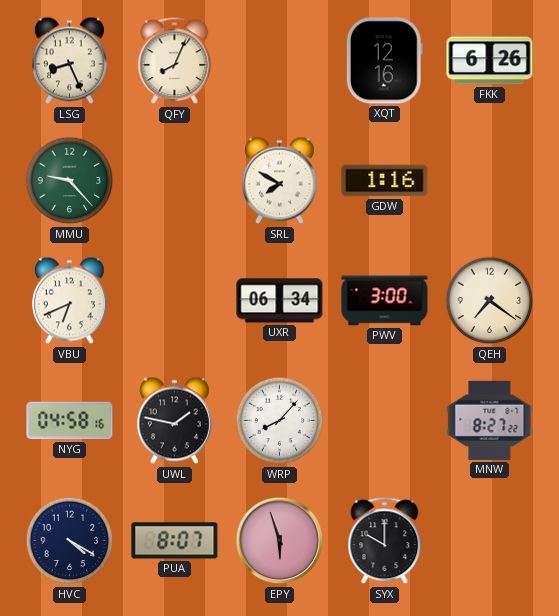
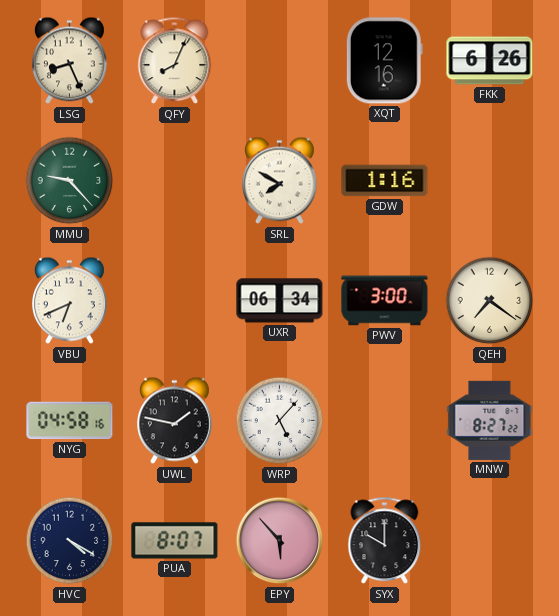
WRP: 8:07 -> 5:07 (280, 421)
EPY: 5:57 -> 5:53 (280, 541)
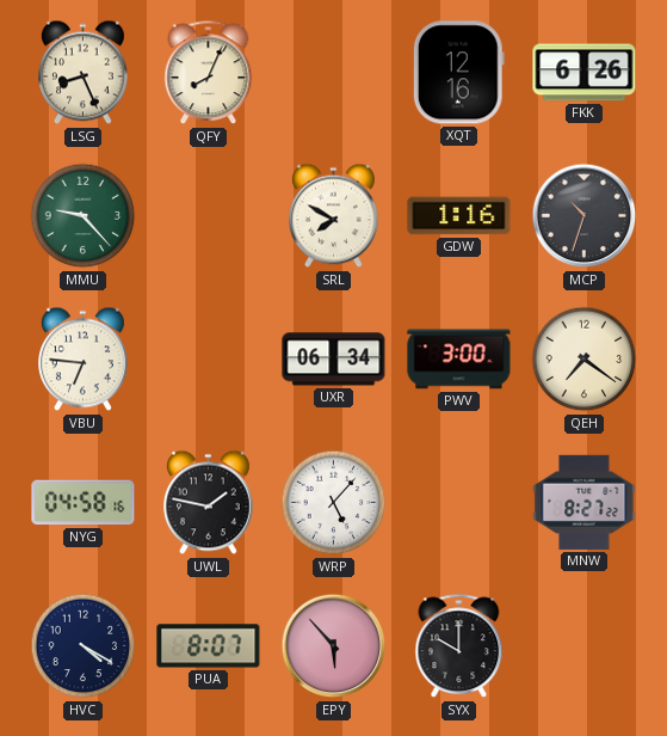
MCP: none -> 10:33 (585, 216)
VBU: 6:41 -> 6:46 (84, 360)
